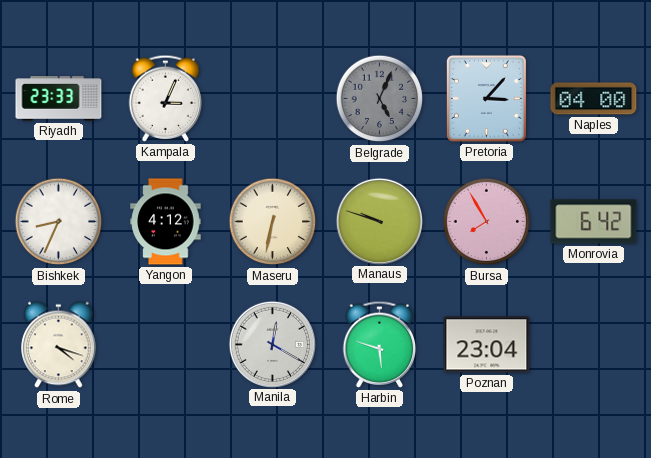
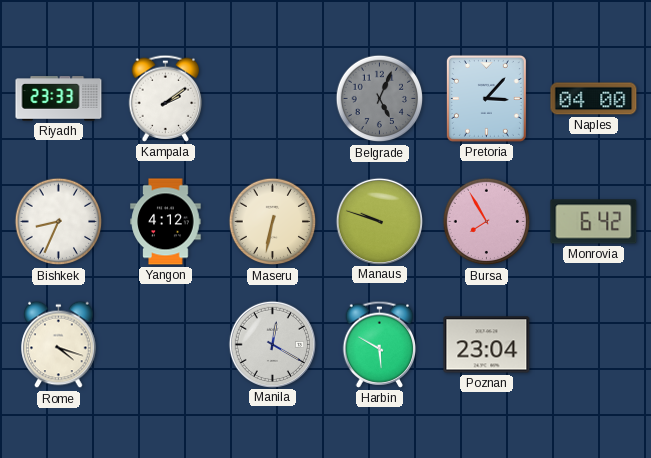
Kampala: 3:04 -> 2:09 (166, 98)
Harbin: 5:48 -> 5:50 (380, 344)
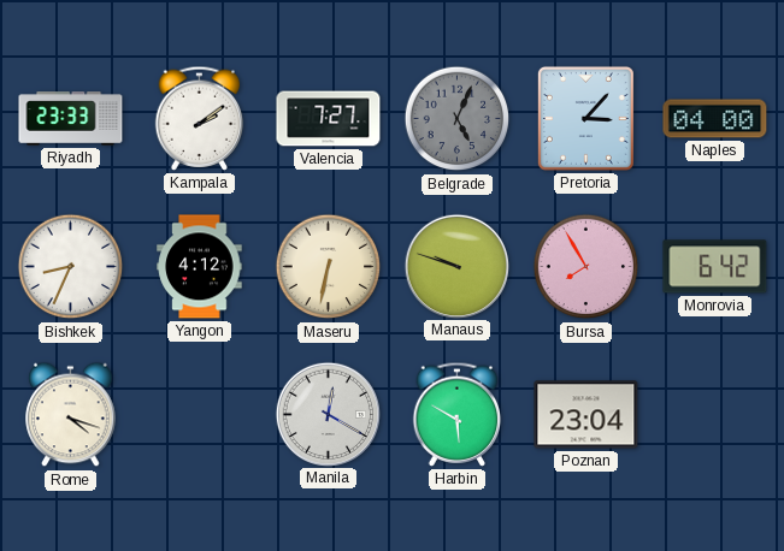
Valencia: none -> 7:27 (329, 119)
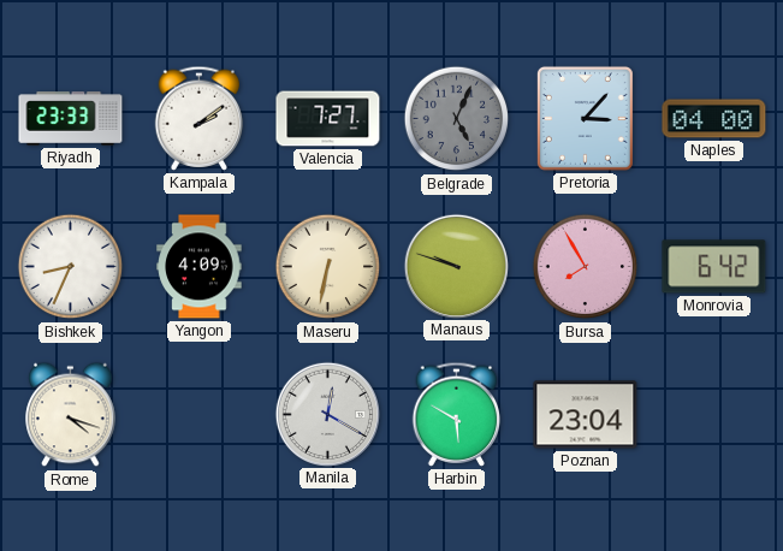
Yangon: 4:12 -> 4:09 (200, 267)
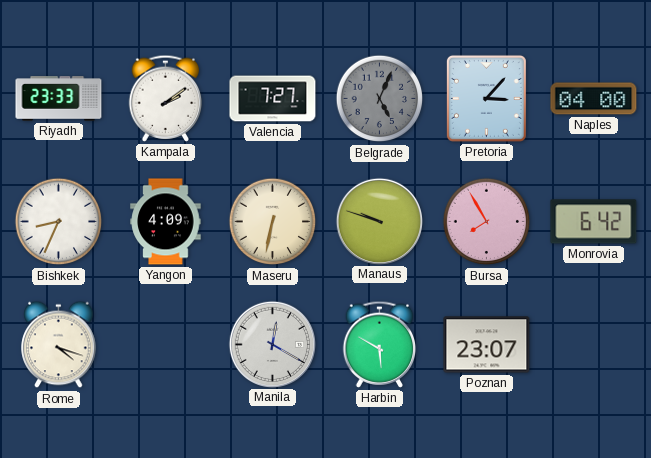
Poznan: 23:04 -> 23:07 (487, 345)
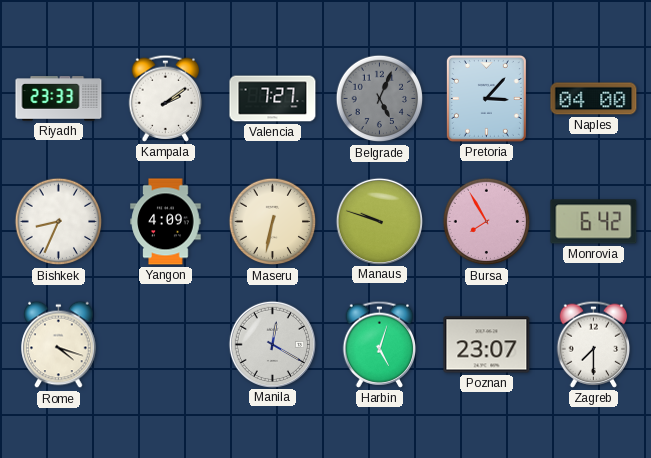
Harbin: 5:50 -> 5:03 (380, 344)
Zagreb: none -> 7:30 (594, 344)
